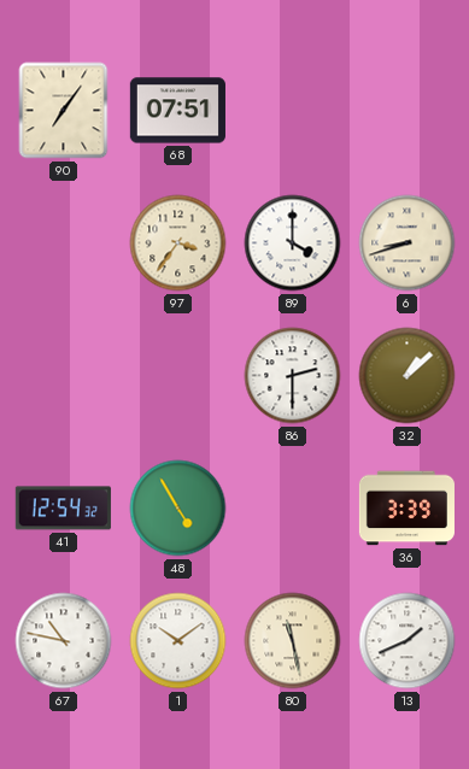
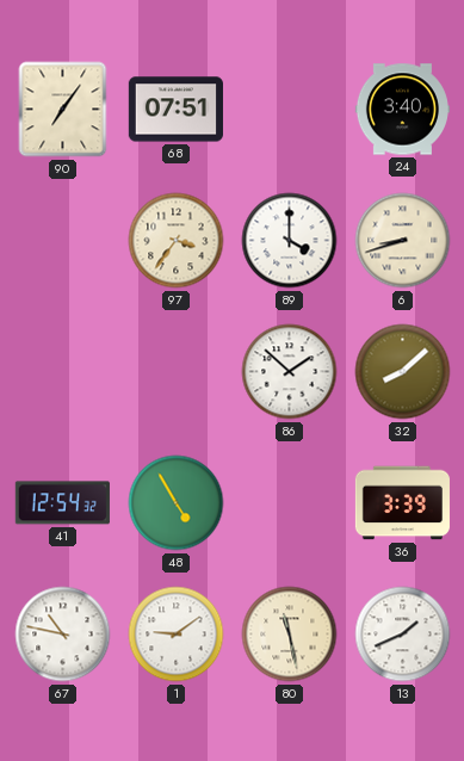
24: none -> 3:40 (402, 110)
86: 2:30 -> 1:52 (290, 372)
32: 1:08 -> 8:08 (403, 372)
1: 10:09 -> 9:09 (177, 635)
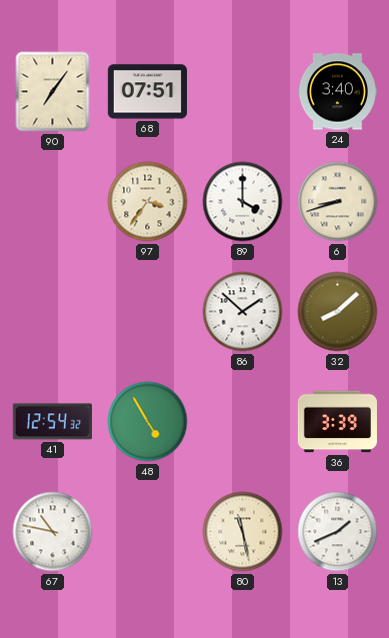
1: 9:09 -> none (177, 635)
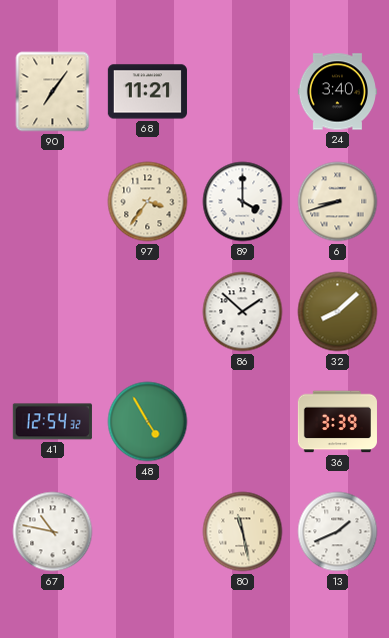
68: 07:51 -> 11:21 (147, 92)
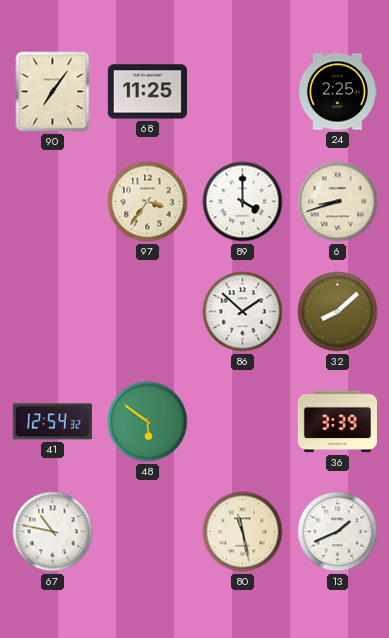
68: 11:21 -> 11:25 (147, 92)
24: 3:40 -> 2:25 (337, 92)
48: 4:55 -> 5:51 (148, 422)
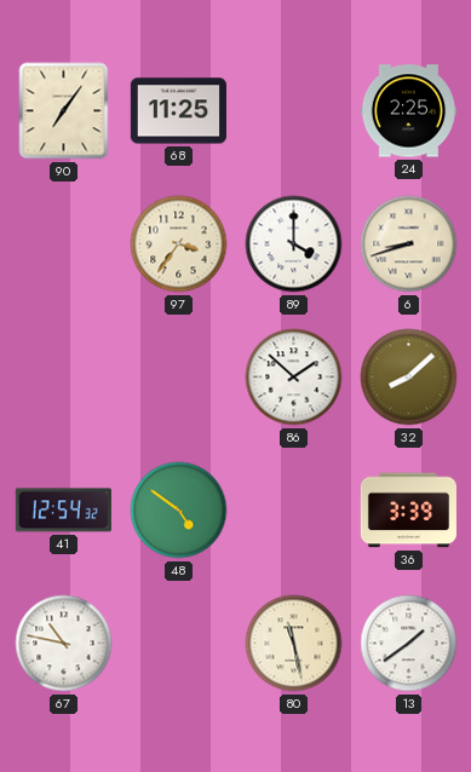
48: 5:51 -> 4:51 (179, 511)
13: 1:41 -> 1:39 (409, 644)
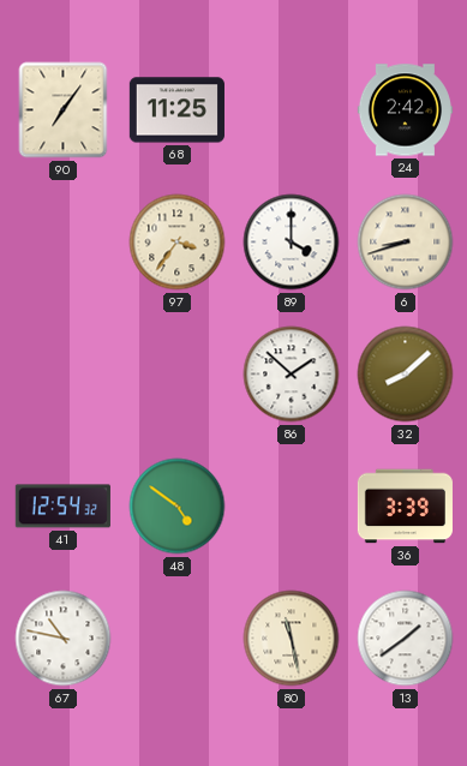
24: 2:25 -> 2:42 (405, 110)
